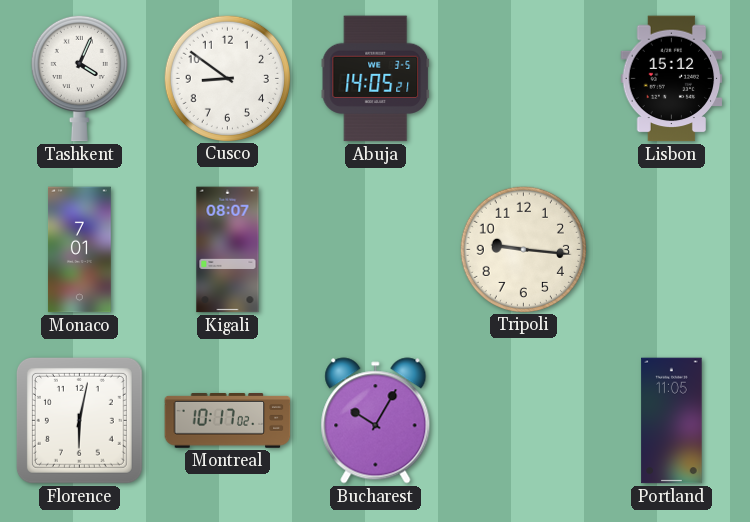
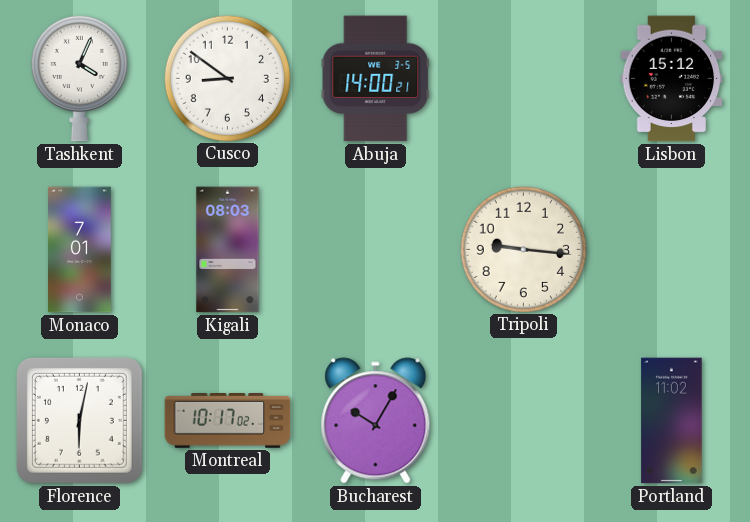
Abuja: 14:05 -> 14:00 (376, 79)
Kigali: 08:07 -> 08:03 (228, 250)
Portland: 11:05 -> 11:02 (672, 421)
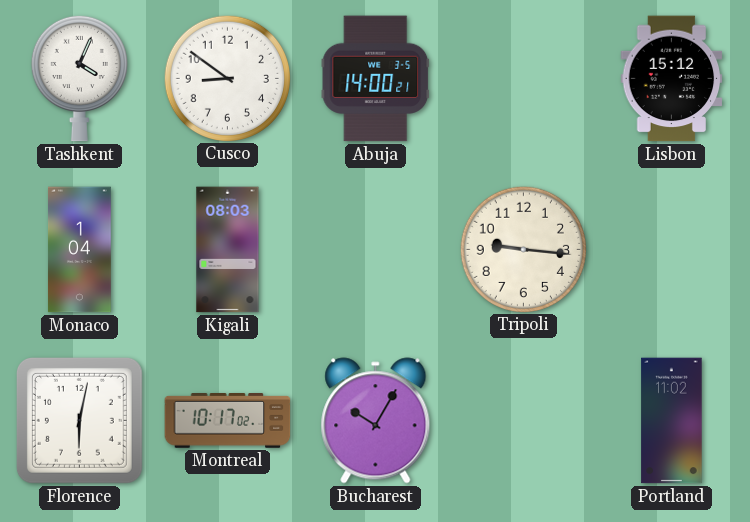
Monaco: 7:01 -> 1:04 (80, 250)
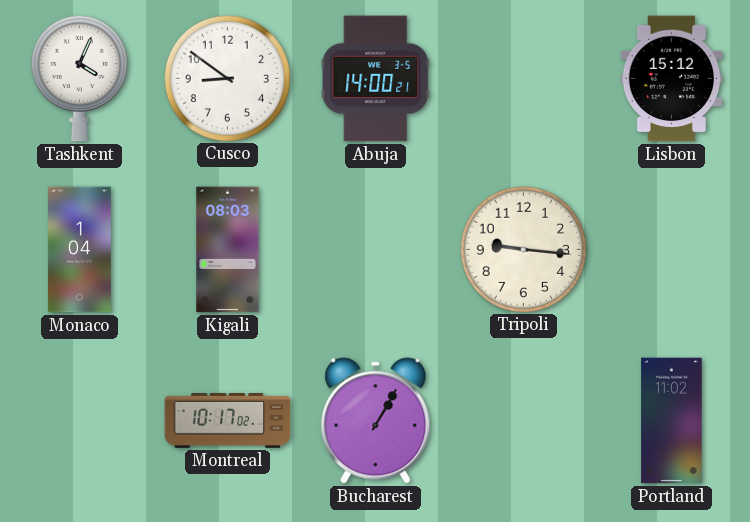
Florence: 6:02 -> none (79, 420)
Bucharest: 10:05 -> 1:05 (376, 421)
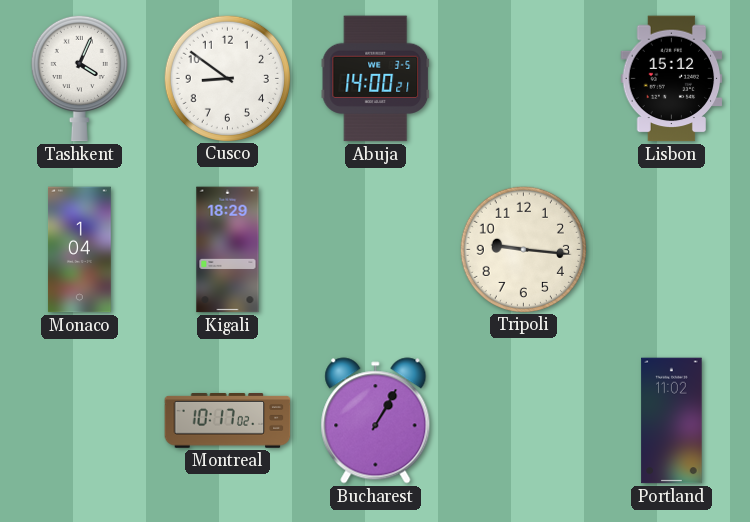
Kigali: 08:03 -> 18:29 (228, 250)
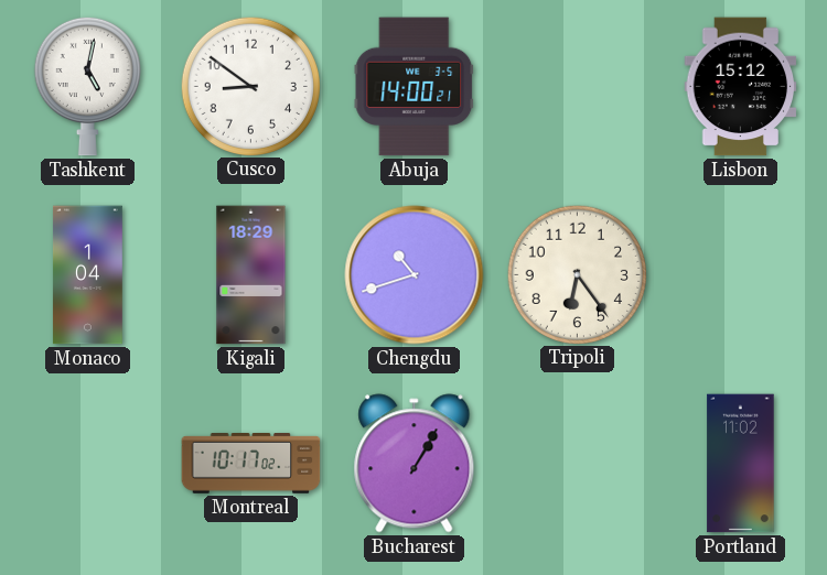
Tashkent: 4:04 -> 5:02 (87, 86)
Chengdu: none -> 10:42 (415, 275)
Tripoli: 9:16 -> 6:24 (577, 274)
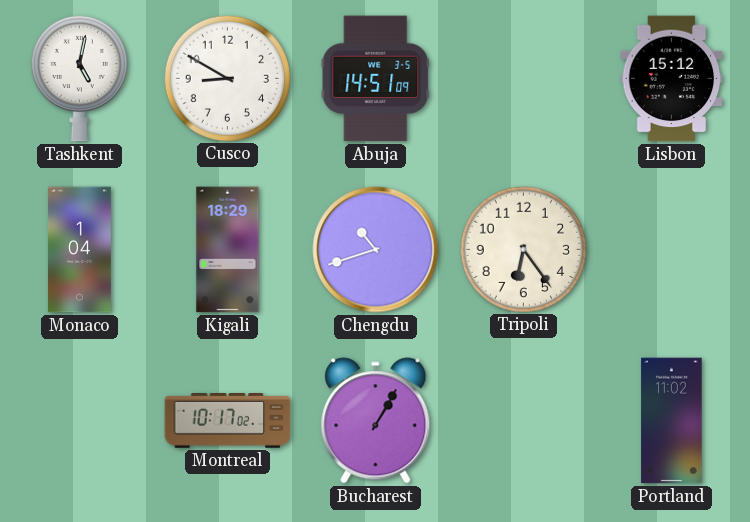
Cusco: 8:51 -> 8:50 (227, 78)
Abuja: 14:00 -> 14:51 (376, 79)
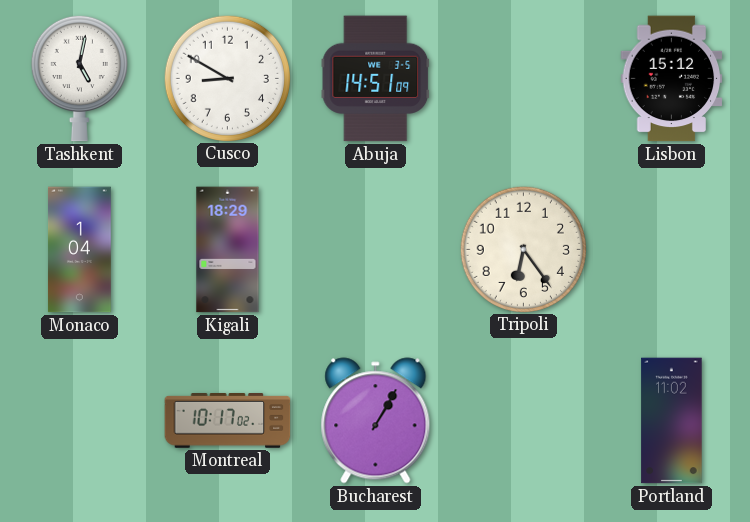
Chengdu: 10:42 -> none (376, 250)
